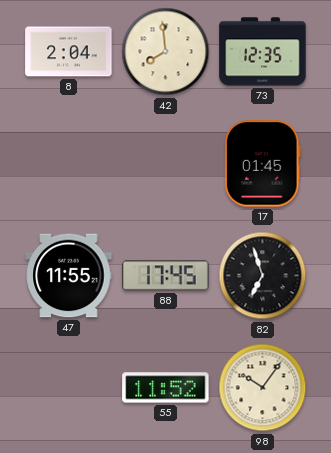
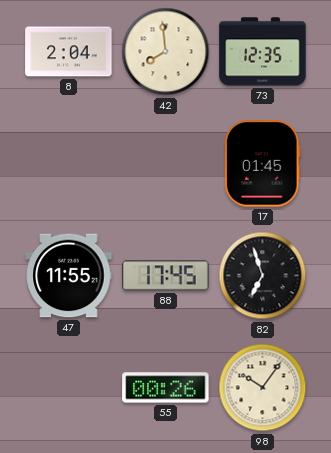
55: 11:52 -> 00:26 (166, 388)
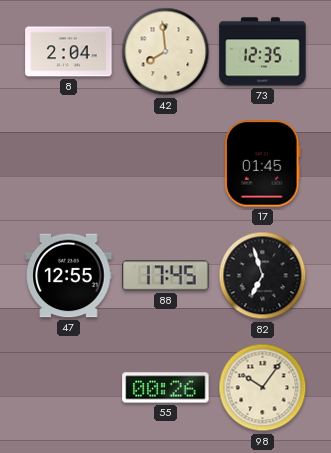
47: 11:55 -> 12:55 (69, 276)
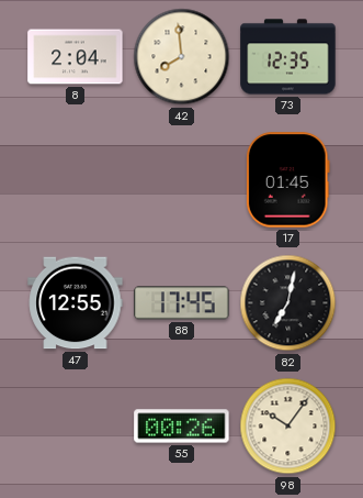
82: 6:57 -> 7:02 (288, 303)
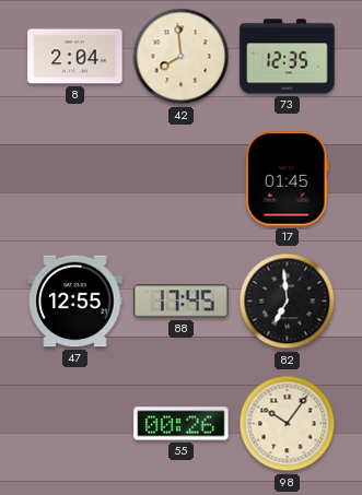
82: 7:02 -> 6:59 (288, 302)
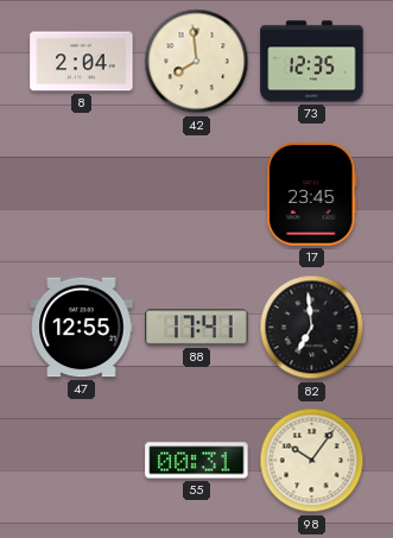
17: 01:45 -> 23:45 (311, 195)
88: 17:45 -> 17:41 (197, 328)
55: 00:26 -> 00:31 (197, 461)
